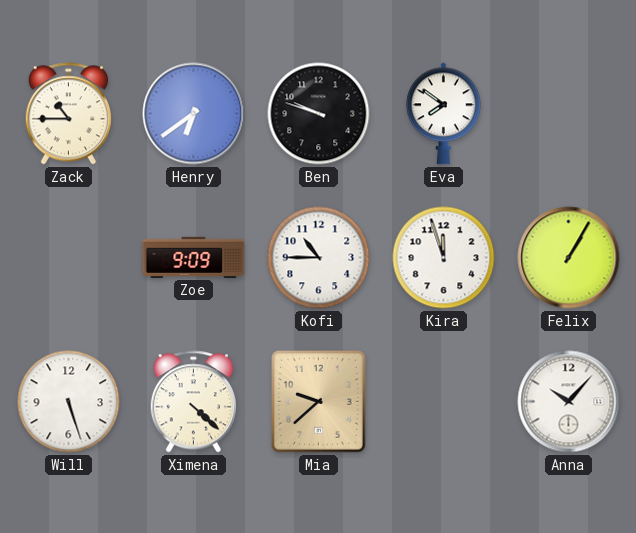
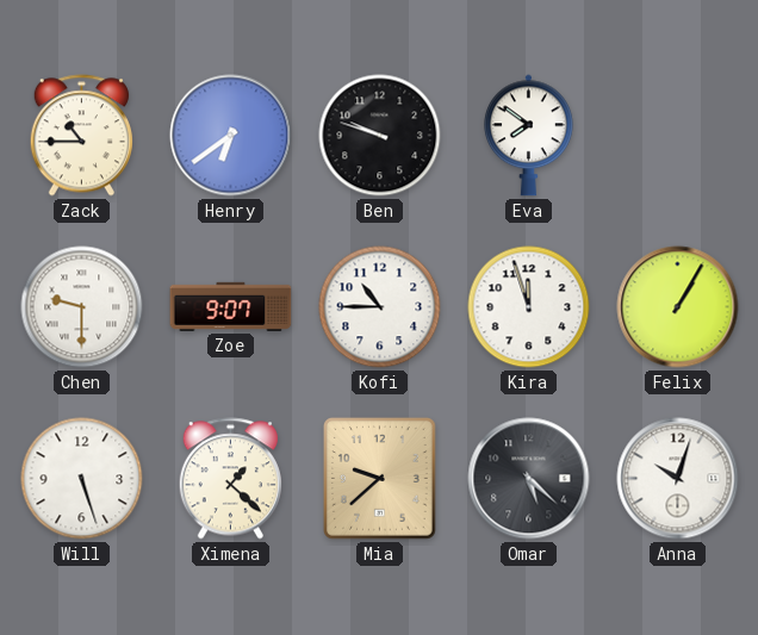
Chen: none -> 9:30 (82, 307)
Zoe: 9:09 -> 9:07 (231, 306)
Ximena: 4:22 -> 1:22 (230, 479)
Omar: none -> 5:22 (529, 479)
Anna: 10:07 -> 10:03 (678, 479)
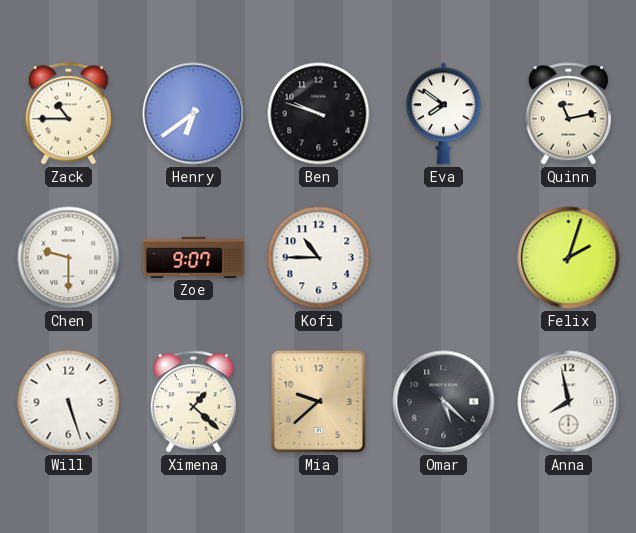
Quinn: none -> 11:13 (568, 114)
Kira: 11:57 -> none (529, 307)
Felix: 1:05 -> 2:03 (569, 258)
Anna: 10:03 -> 7:58 (569, 402)
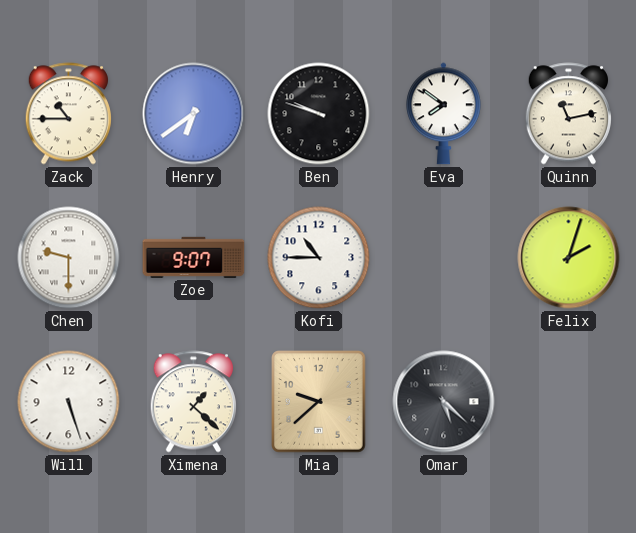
Anna: 7:58 -> none (569, 402)
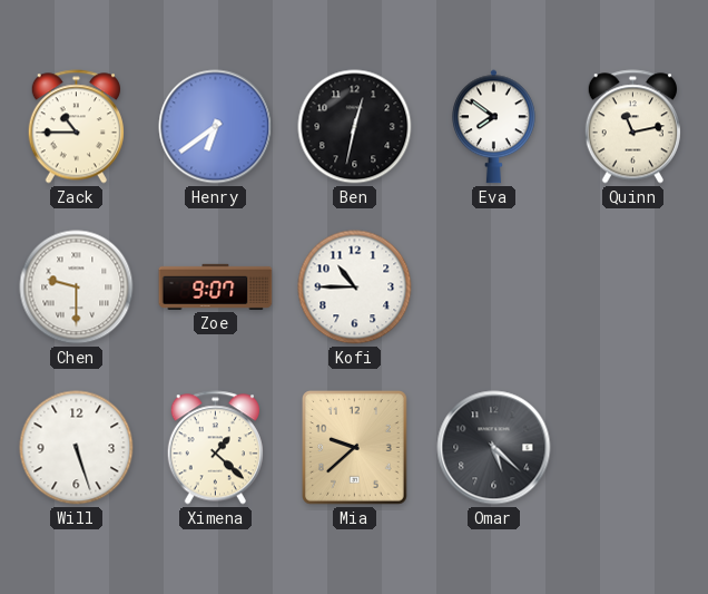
Ben: 9:48 -> 12:32 (355, 127)
Felix: 2:03 -> none (569, 258)
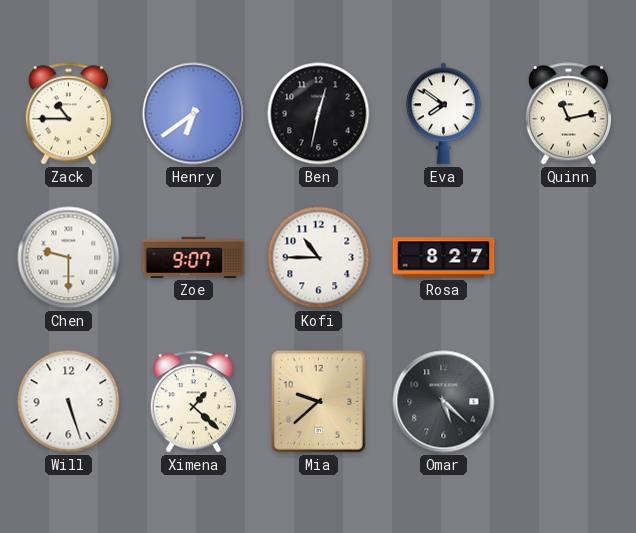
Rosa: none -> 8:27 (444, 258)
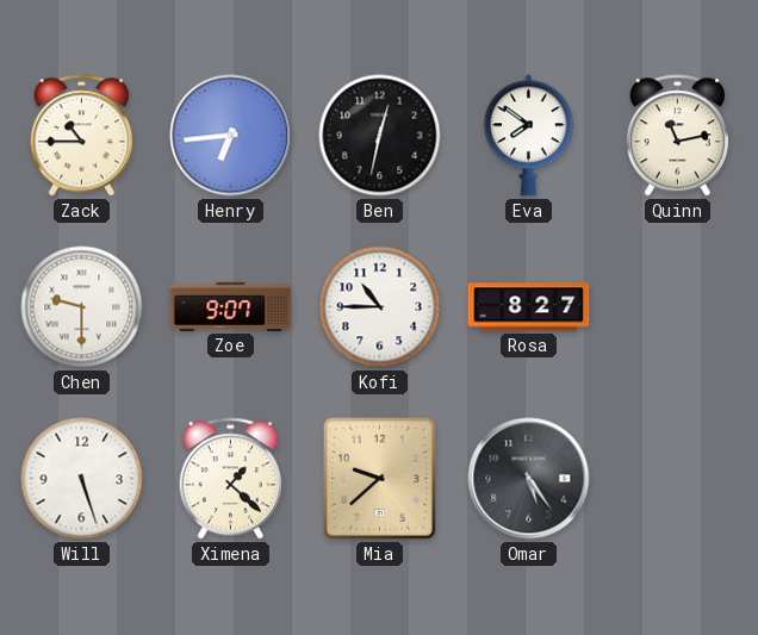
Henry: 6:39 -> 6:44 (231, 136)
Omar: 5:22 -> 5:24 (529, 479)
